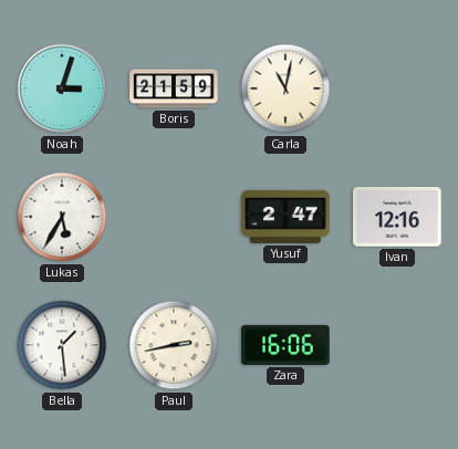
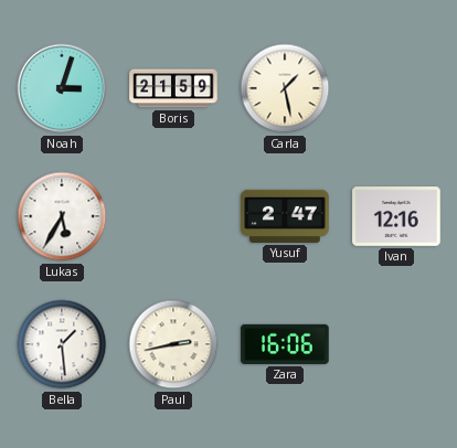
Carla: 11:02 -> 1:28 (285, 88)
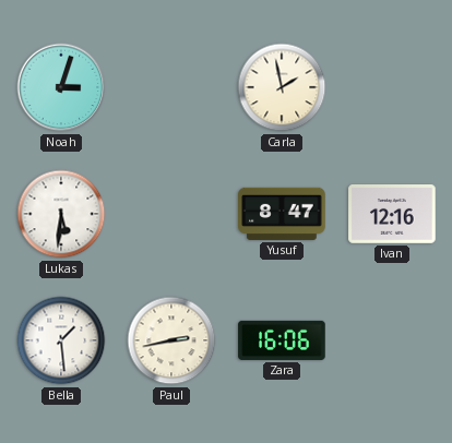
Boris: 21:59 -> none (173, 88)
Carla: 1:28 -> 1:58 (282, 87)
Lukas: 5:35 -> 5:31 (61, 214)
Yusuf: 2:47 -> 8:47 (282, 214)
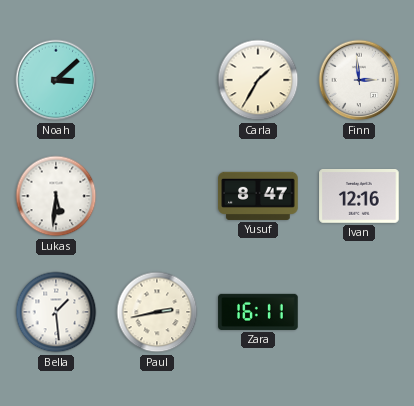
Noah: 3:03 -> 3:08 (56, 80)
Carla: 1:58 -> 1:35 (258, 80)
Finn: none -> 2:59 (359, 80)
Zara: 16:06 -> 16:11 (258, 312)
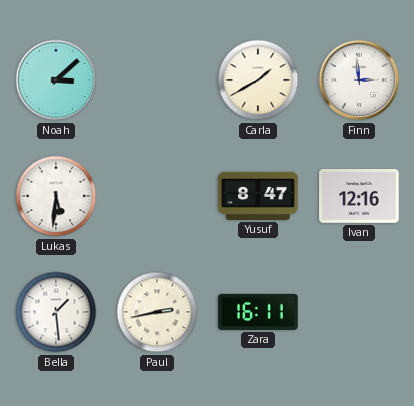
Carla: 1:35 -> 1:40 (258, 80)
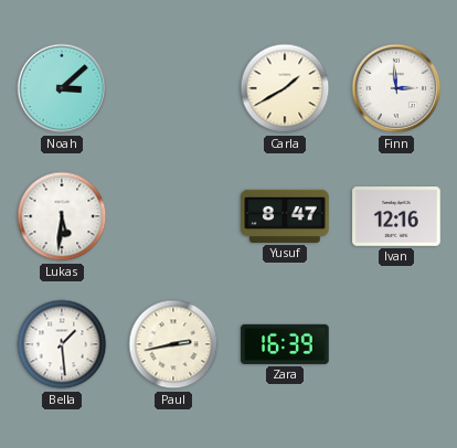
Zara: 16:11 -> 16:39 (285, 344)
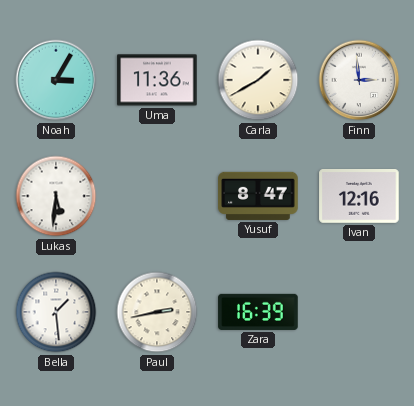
Noah: 3:08 -> 3:05 (56, 80)
Uma: none -> 11:36 (157, 80)
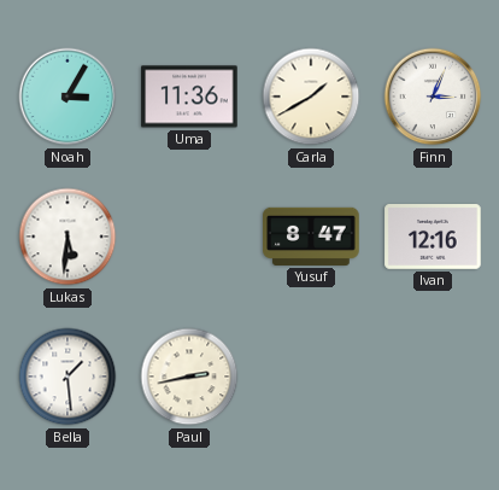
Finn: 2:59 -> 3:04 (433, 97)
Zara: 16:39 -> none (258, 312)
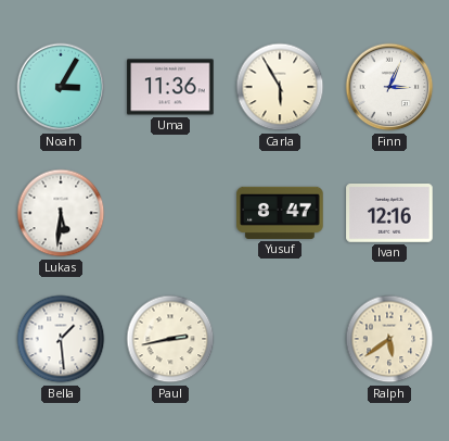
Carla: 1:40 -> 5:55 (280, 87)
Ralph: none -> 5:39 (389, 339)
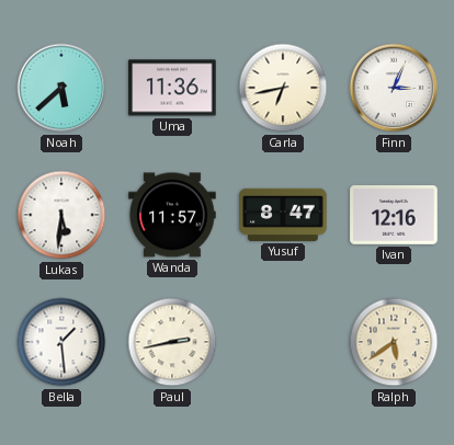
Noah: 3:05 -> 5:38 (61, 88)
Carla: 5:55 -> 6:43 (283, 88)
Wanda: none -> 11:57 (172, 215)
